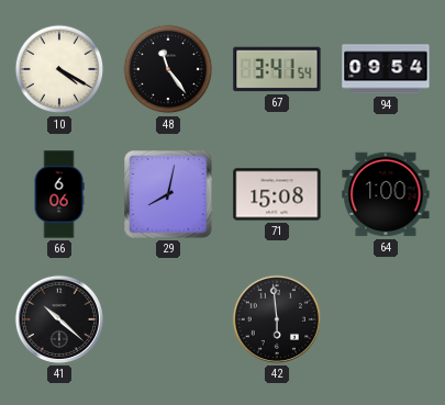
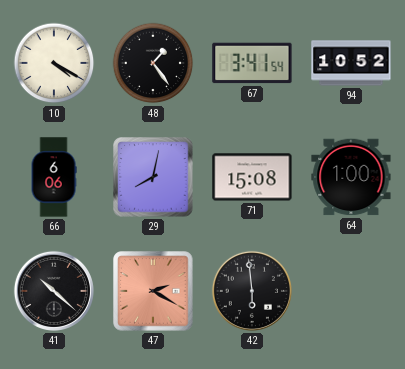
48: 11:24 -> 1:24 (153, 63)
94: 09:54 -> 10:52 (351, 63)
47: none -> 2:20 (153, 291)
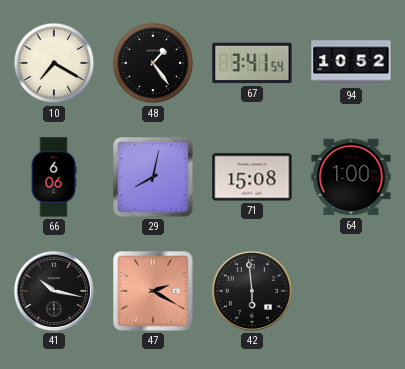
10: 4:20 -> 7:20 (54, 63)
41: 10:22 -> 10:17 (54, 291)
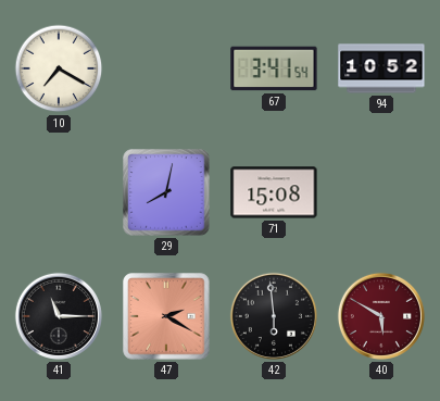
48: 1:24 -> none (153, 63)
66: 6:06 -> none (54, 177)
64: 1:00 -> none (351, 177)
41: 10:17 -> 11:15 (59, 316)
40: none -> 5:50 (381, 316)
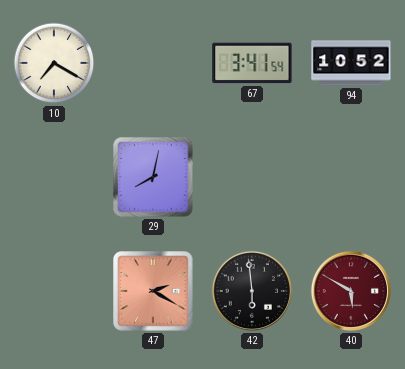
71: 15:08 -> none (274, 192)
41: 11:15 -> none (59, 316)
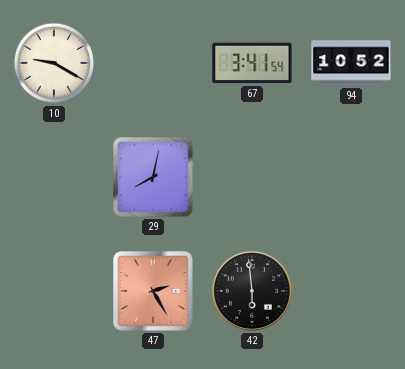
10: 7:20 -> 9:20 (54, 63)
47: 2:20 -> 2:25 (153, 291)
40: 5:50 -> none (351, 291)
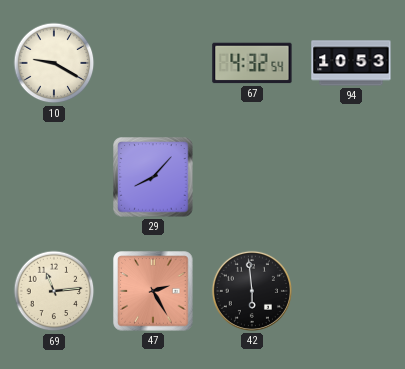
67: 3:41 -> 4:32 (252, 63)
94: 10:52 -> 10:53 (351, 63)
29: 8:02 -> 8:07 (153, 177)
69: none -> 11:14 (54, 291)
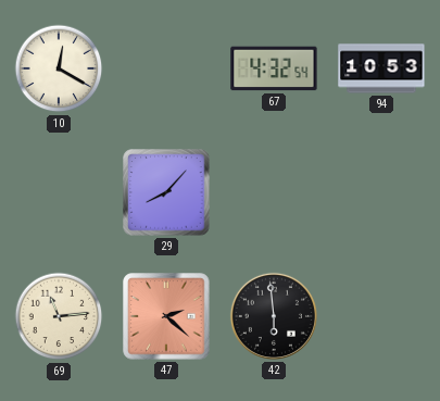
10: 9:20 -> 12:20 (59, 68)
47: 2:25 -> 2:22 (166, 316)
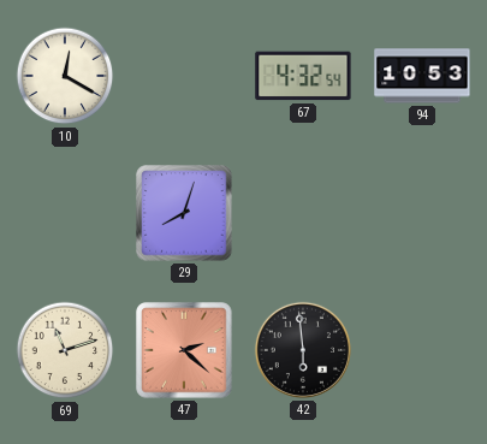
29: 8:07 -> 8:03 (184, 213)
69: 11:14 -> 11:12 (65, 350)
